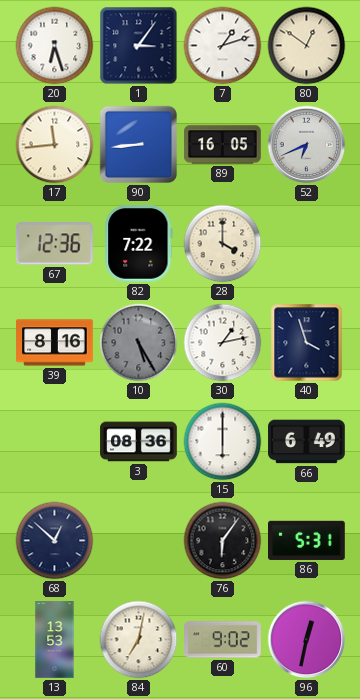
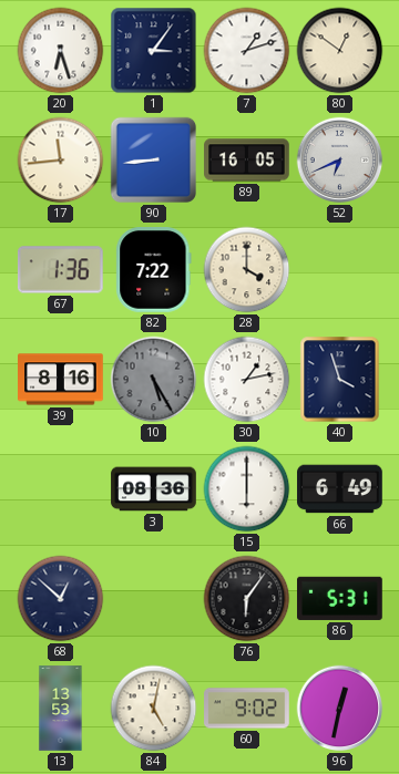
67: 12:36 -> 1:36 (61, 270)
84: 7:02 -> 5:02 (154, 709)
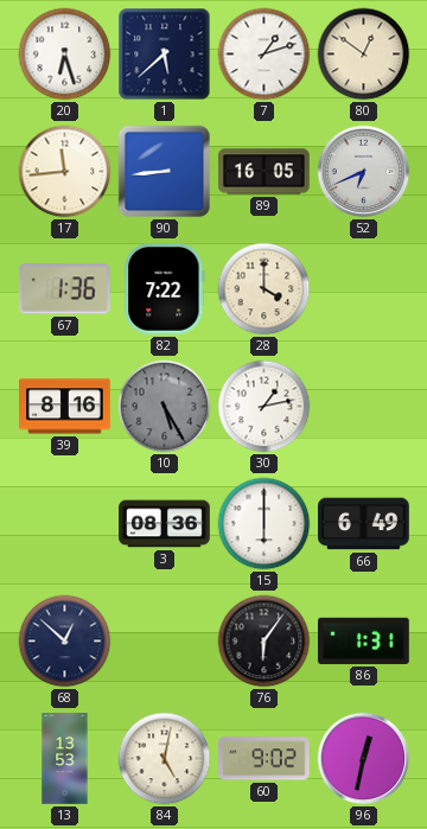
1: 3:06 -> 5:38 (165, 55)
40: 3:57 -> none (340, 380)
86: 5:31 -> 1:31 (364, 640)
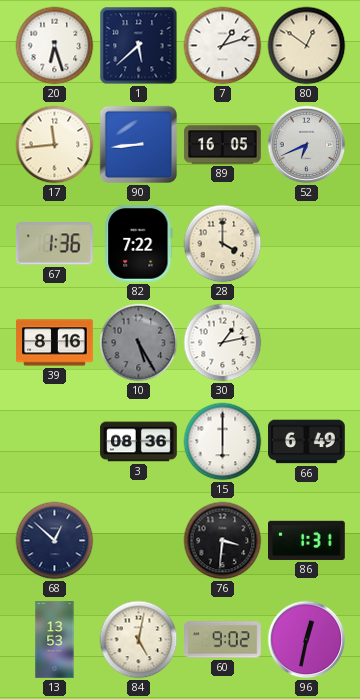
76: 6:06 -> 3:31 (223, 541)
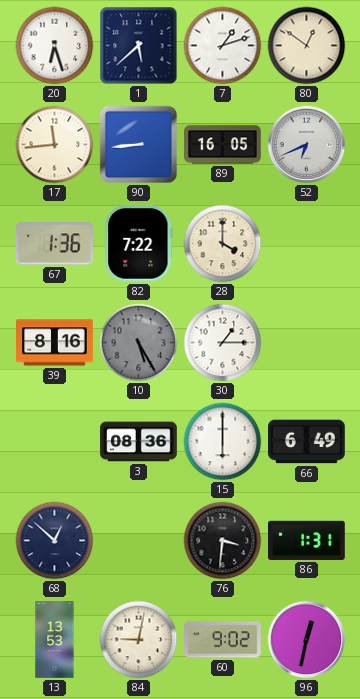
30: 1:13 -> 1:15 (223, 343)
84: 5:02 -> 9:02 (139, 640)
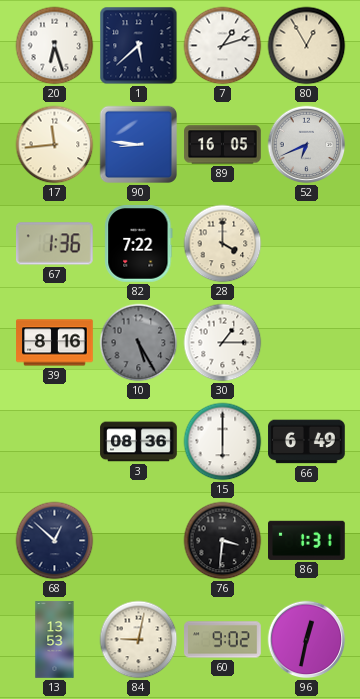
80: 12:51 -> 12:55 (307, 46)
90: 8:44 -> 8:46 (139, 145)
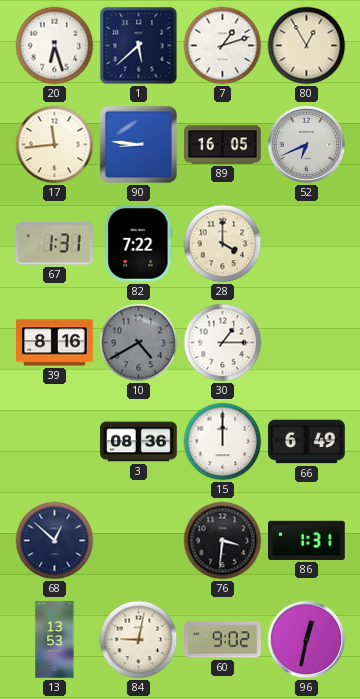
67: 1:36 -> 1:31 (55, 244)
10: 5:25 -> 4:40 (139, 343)
15: 6:00 -> 12:00 (223, 442)
